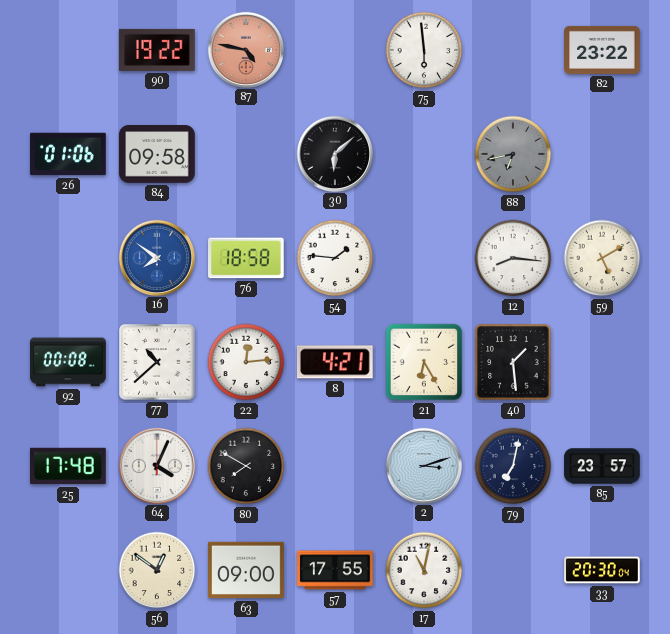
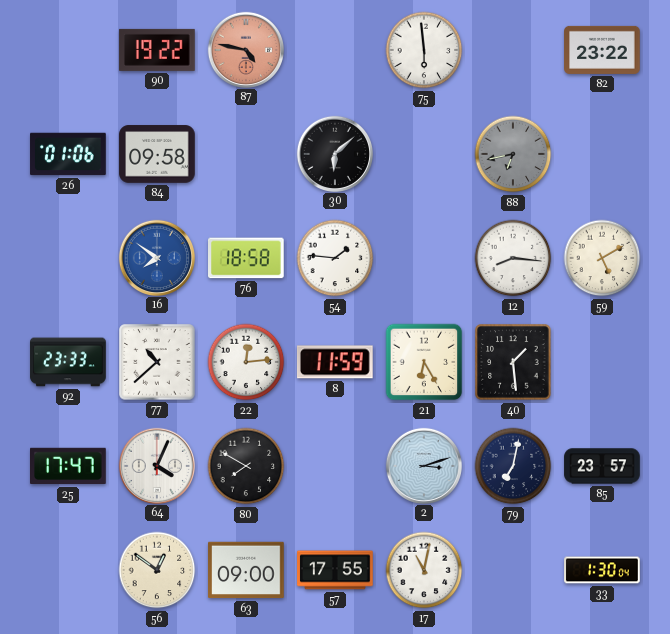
92: 00:08 -> 23:33 (68, 362)
8: 4:21 -> 11:59 (335, 362)
25: 17:48 -> 17:47 (68, 466)
33: 20:30 -> 1:30 (602, 570)
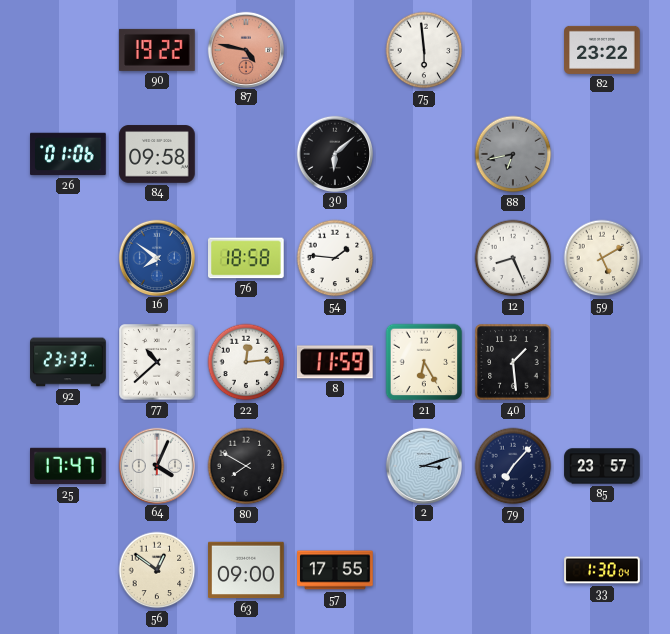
12: 8:16 -> 8:26 (513, 258)
79: 7:02 -> 7:07 (513, 466)
17: 11:02 -> none (424, 570)
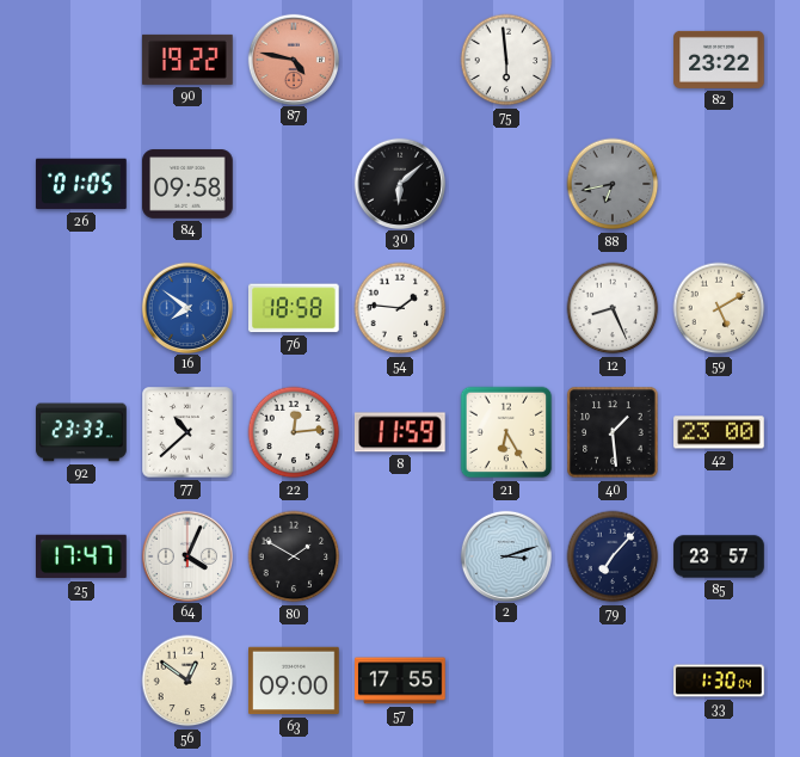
26: 01:06 -> 01:05 (81, 184)
42: none -> 23:00 (719, 432)
80: 7:50 -> 1:50 (294, 556)
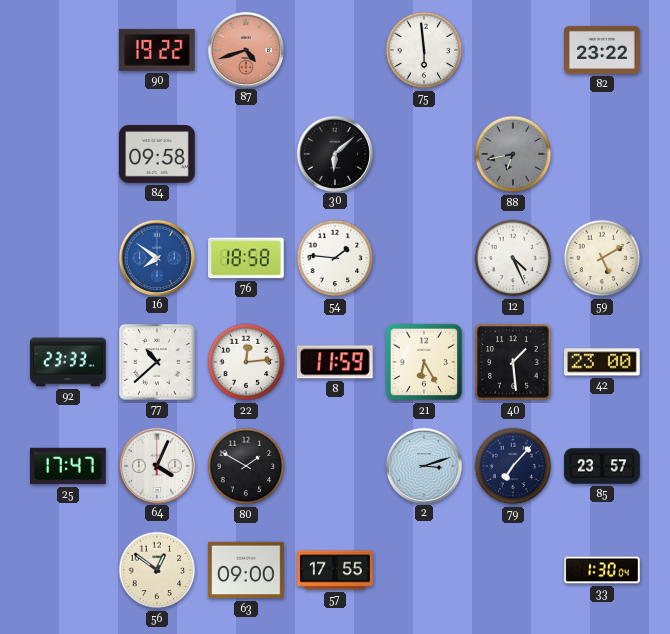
87: 4:47 -> 4:42 (245, 49)
26: 01:05 -> none (81, 184)
12: 8:26 -> 4:26 (513, 258)
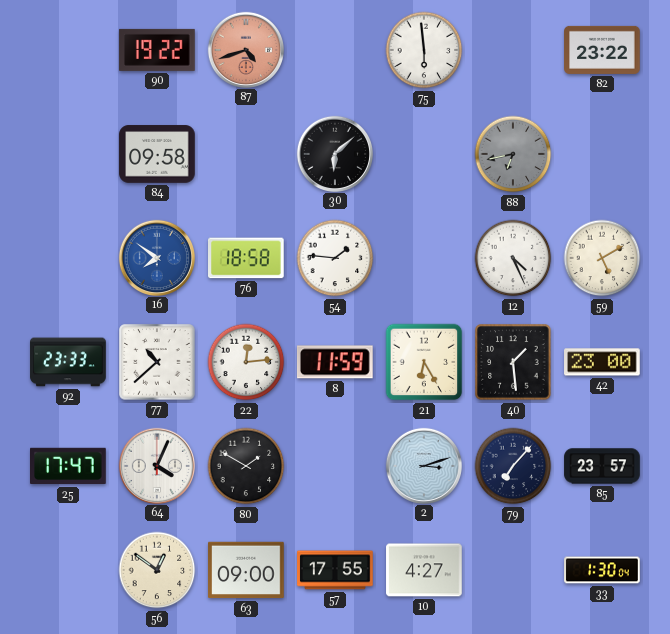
10: none -> 4:27 (424, 570)
